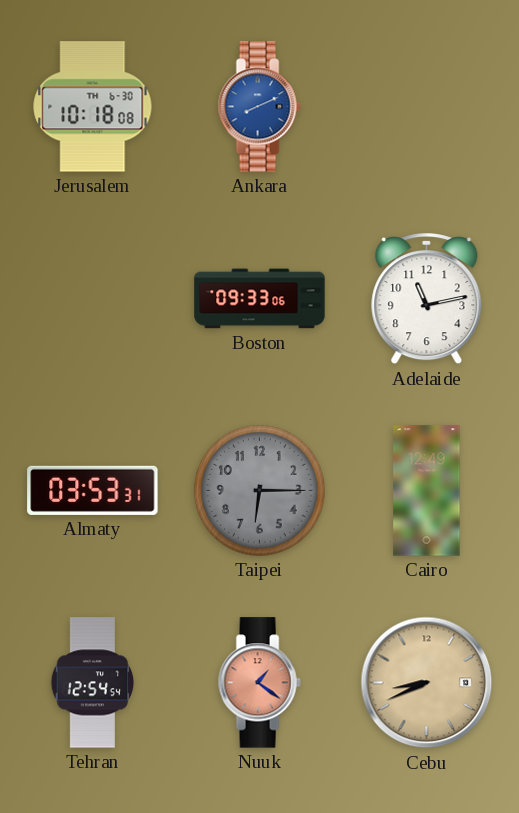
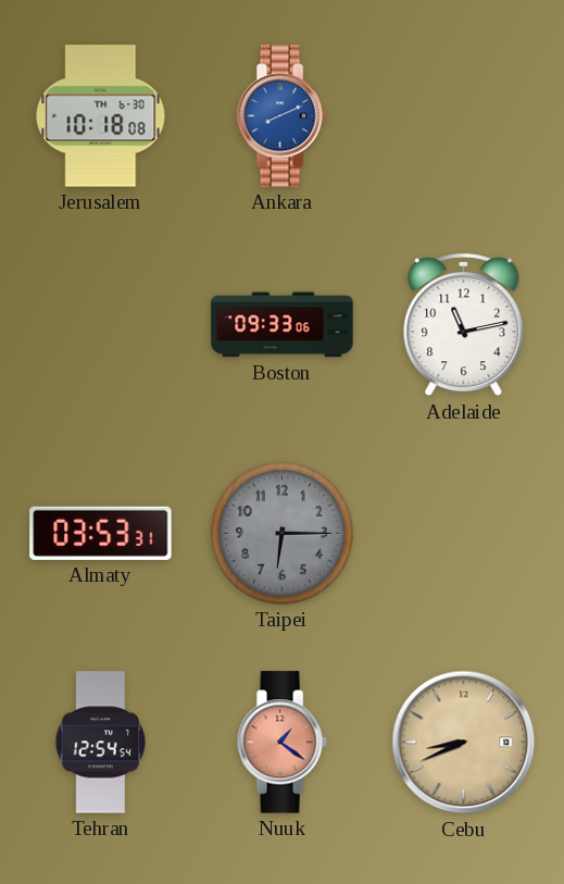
Cairo: 12:49 -> none (427, 491)
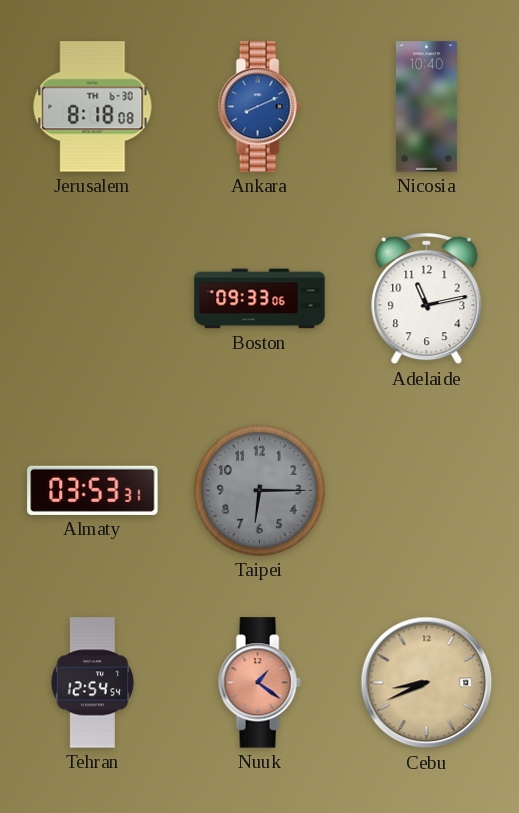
Jerusalem: 10:18 -> 8:18 (93, 107)
Nicosia: none -> 10:40 (426, 107)
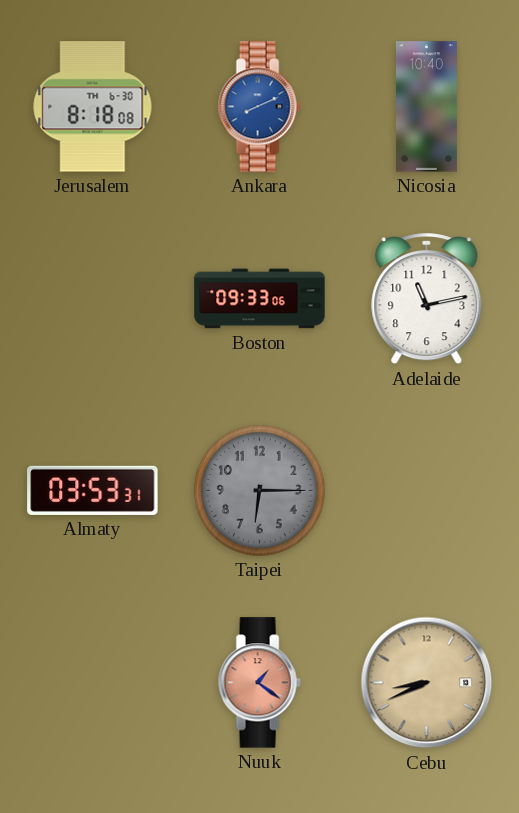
Tehran: 12:54 -> none (93, 683)
